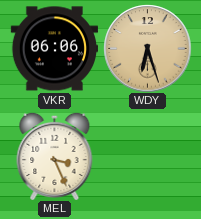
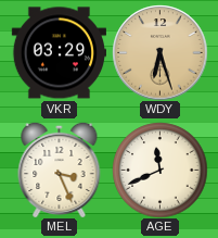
VKR: 06:06 -> 03:29 (59, 53)
AGE: none -> 11:41 (159, 170)
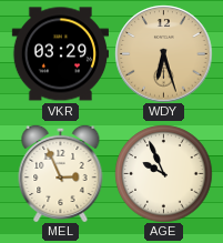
MEL: 3:26 -> 2:56 (61, 173)
AGE: 11:41 -> 9:56 (163, 173)
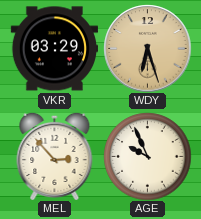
MEL: 2:56 -> 2:53 (55, 156)
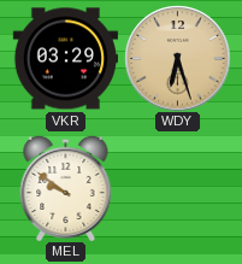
MEL: 2:53 -> 9:51 (66, 188)
AGE: 9:56 -> none (147, 156)
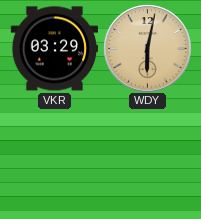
WDY: 6:27 -> 6:02 (147, 48)
MEL: 9:51 -> none (66, 188)
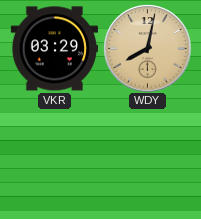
WDY: 6:02 -> 8:02 (147, 48)
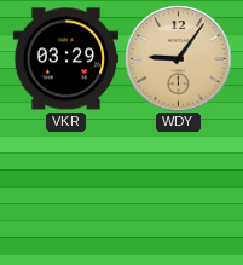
WDY: 8:02 -> 9:06 (178, 58)
